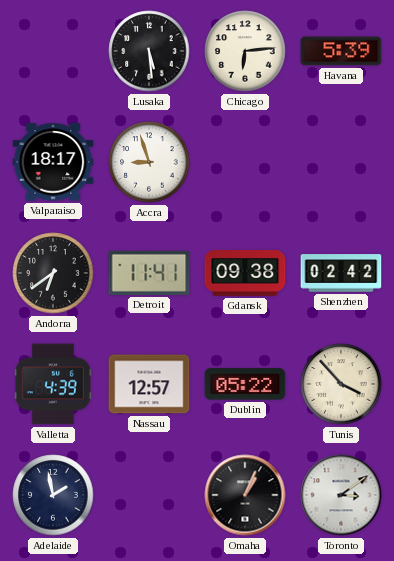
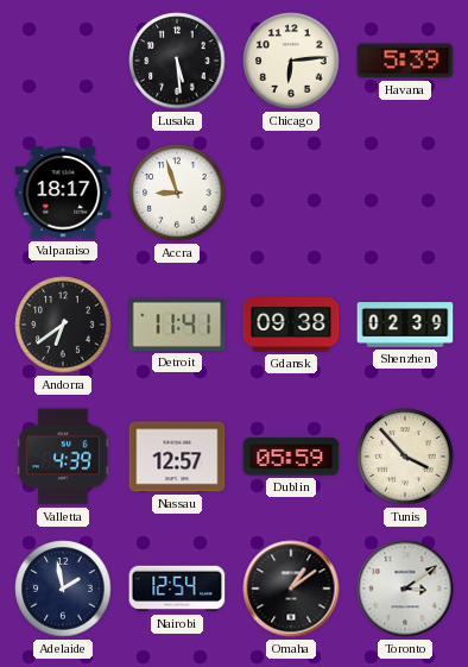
Shenzhen: 02:42 -> 02:39 (405, 325)
Dublin: 05:22 -> 05:59 (291, 457)
Nairobi: none -> 12:54 (177, 589)
Omaha: 1:04 -> 1:09 (291, 589)
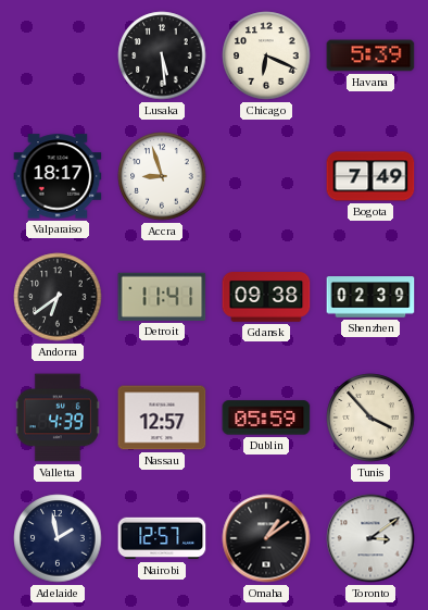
Chicago: 6:14 -> 6:19 (266, 55)
Bogota: none -> 7:49 (370, 176)
Nairobi: 12:54 -> 12:57 (162, 538)
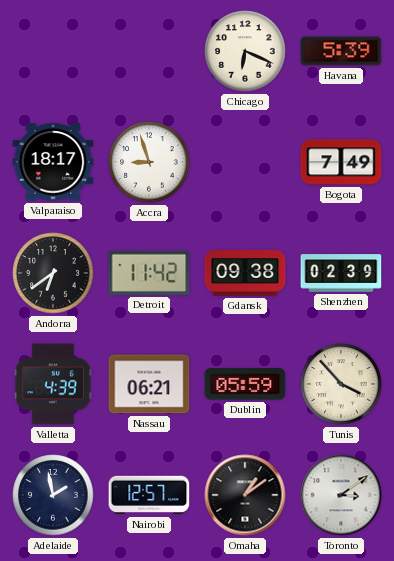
Lusaka: 5:29 -> none (162, 55)
Detroit: 11:41 -> 11:42 (149, 273)
Nassau: 12:57 -> 06:21 (149, 384)
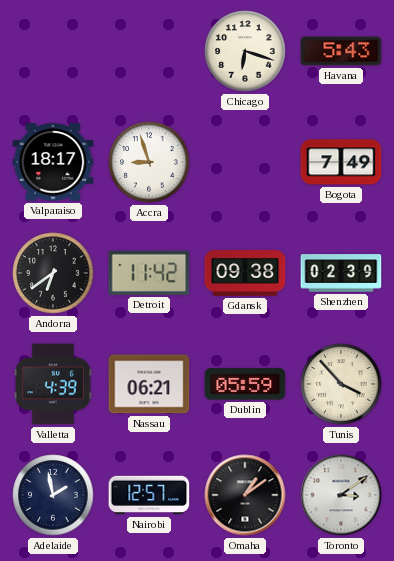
Chicago: 6:19 -> 6:18 (245, 51)
Havana: 5:39 -> 5:43 (341, 51)
